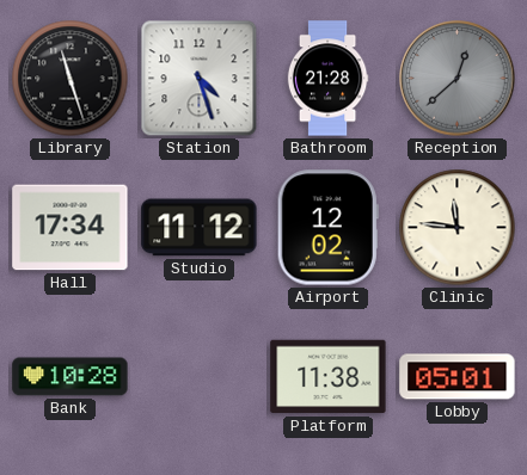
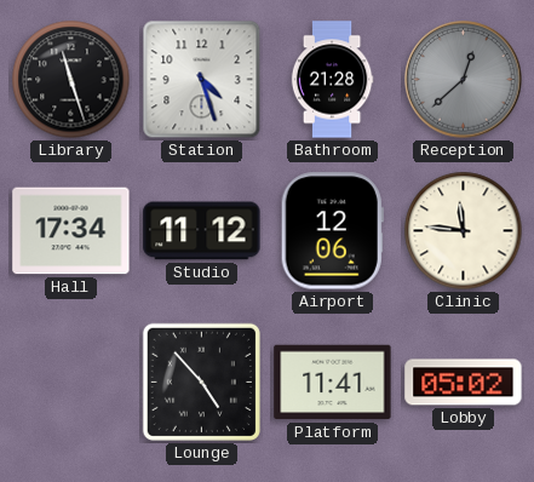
Airport: 12:02 -> 12:06 (332, 231)
Bank: 10:28 -> none (71, 377)
Lounge: none -> 4:53 (201, 381)
Platform: 11:38 -> 11:41 (333, 383)
Lobby: 05:01 -> 05:02 (464, 383)
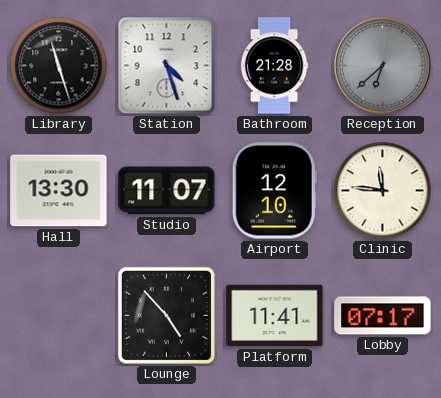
Reception: 12:38 -> 6:38 (383, 66)
Hall: 17:34 -> 13:30 (59, 191)
Studio: 11:12 -> 11:07 (167, 191)
Airport: 12:06 -> 12:10 (274, 191)
Lobby: 05:02 -> 07:17 (383, 316)
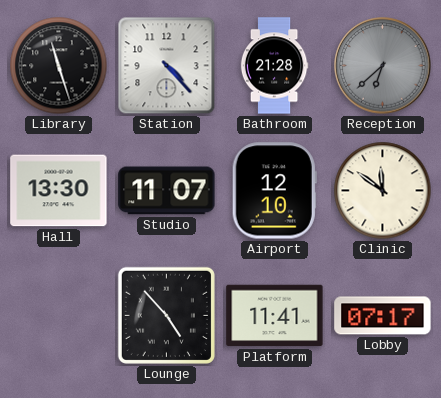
Station: 4:27 -> 4:23 (167, 66)
Clinic: 11:46 -> 11:51 (383, 191)
